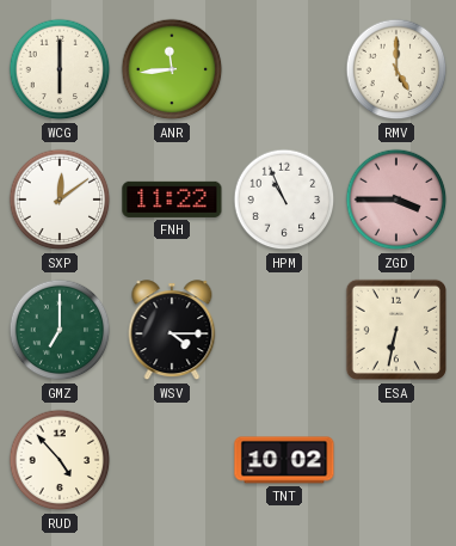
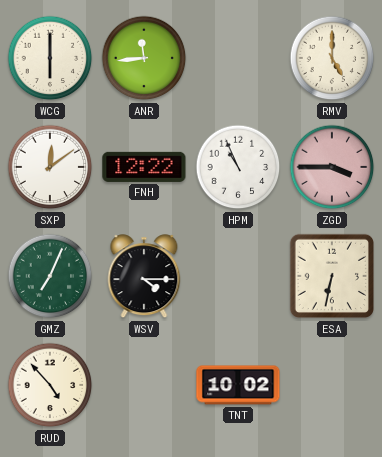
FNH: 11:22 -> 12:22 (144, 167)
GMZ: 7:00 -> 7:04 (50, 276)
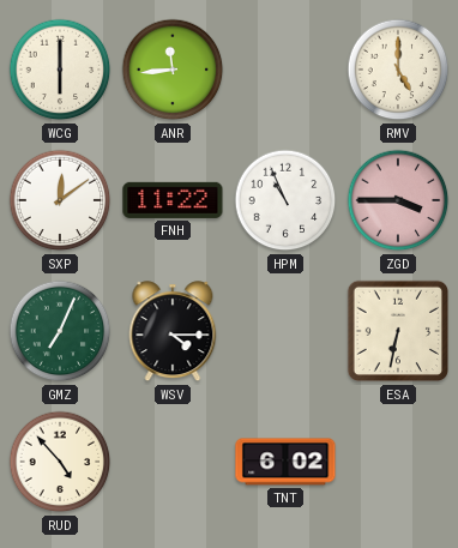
FNH: 12:22 -> 11:22 (173, 200)
TNT: 10:02 -> 6:02 (285, 462)
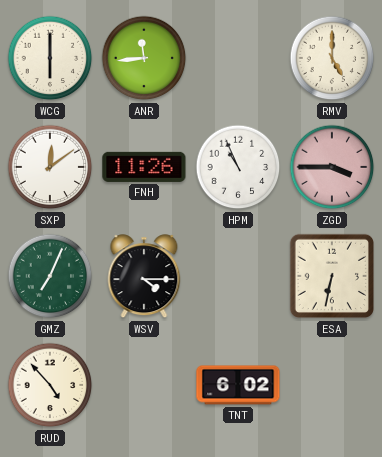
FNH: 11:22 -> 11:26 (144, 167)
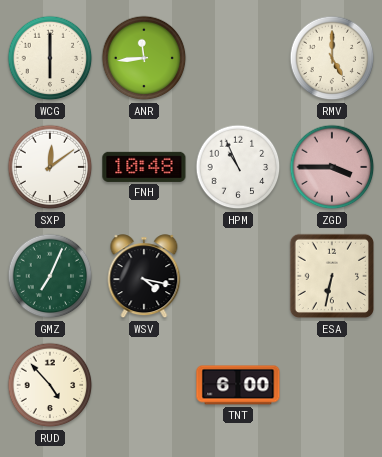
FNH: 11:26 -> 10:48 (144, 167)
WSV: 4:15 -> 4:17 (144, 277)
TNT: 6:02 -> 6:00 (238, 385)
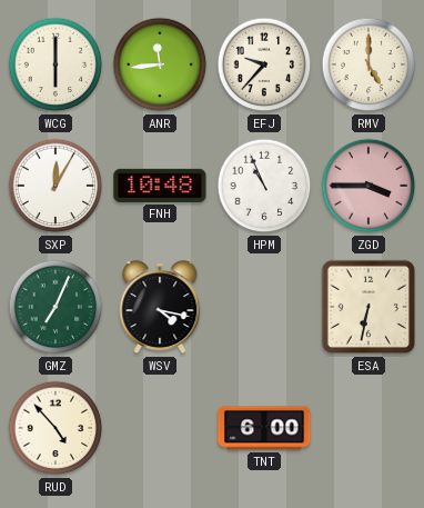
EFJ: none -> 9:37 (264, 64)
SXP: 12:09 -> 12:05 (55, 186)
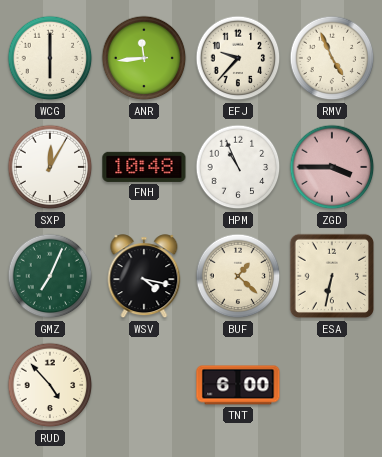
RMV: 5:00 -> 4:56 (332, 58)
BUF: none -> 1:22 (238, 276)
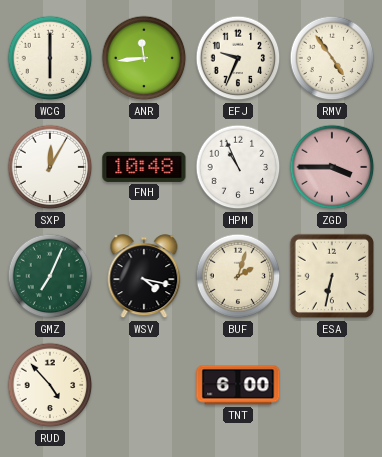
EFJ: 9:37 -> 9:34 (238, 58)
RMV: 4:56 -> 4:54 (332, 58)
BUF: 1:22 -> 2:03 (238, 276)
